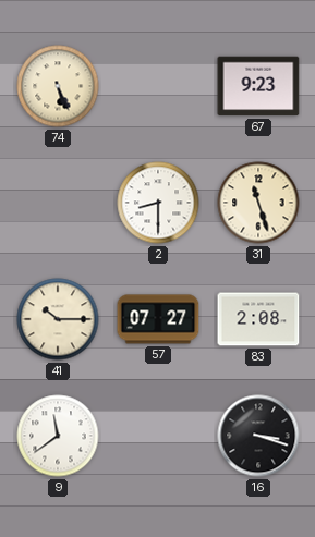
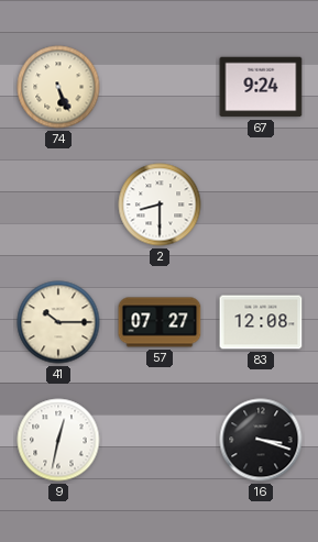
67: 9:23 -> 9:24 (261, 87)
31: 11:27 -> none (258, 203)
83: 2:08 -> 12:08 (261, 322)
9: 11:39 -> 12:32 (58, 440)
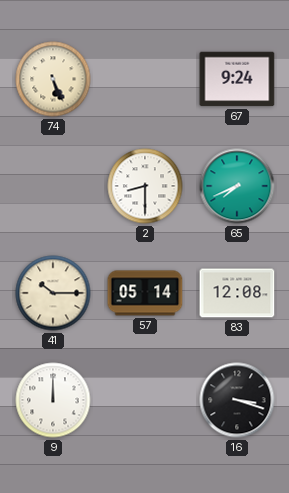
65: none -> 7:41 (237, 186)
57: 07:27 -> 05:14 (145, 293)
9: 12:32 -> 12:00 (53, 400)
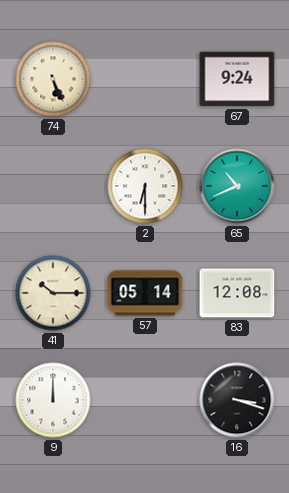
2: 8:30 -> 6:30 (145, 186)
65: 7:41 -> 10:41 (237, 186)
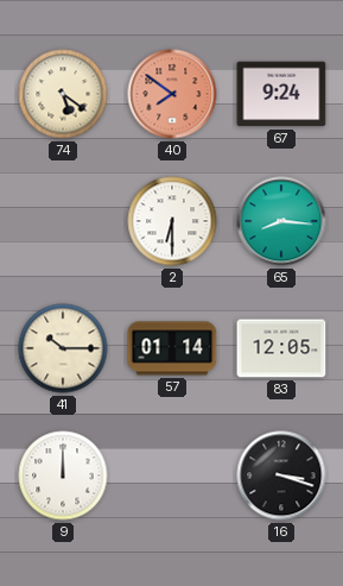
74: 5:26 -> 5:21 (63, 94)
40: none -> 7:51 (172, 94)
65: 10:41 -> 8:16 (281, 221)
57: 05:14 -> 01:14 (172, 348)
83: 12:08 -> 12:05 (281, 348)
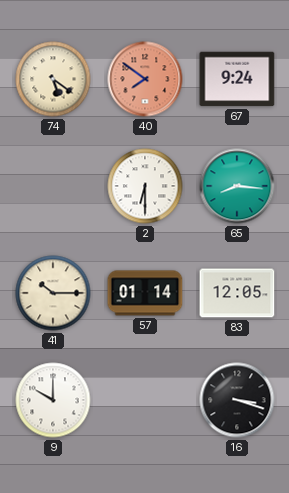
9: 12:00 -> 10:00 (53, 400)
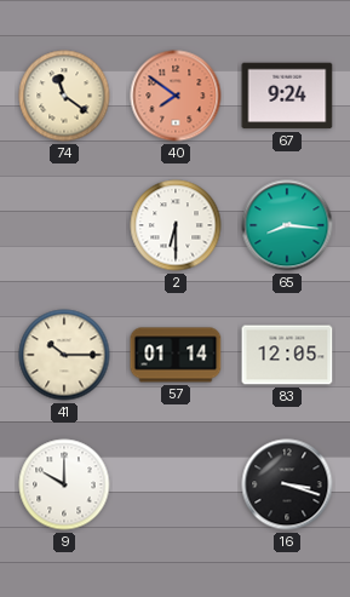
74: 5:21 -> 11:21 (64, 96)
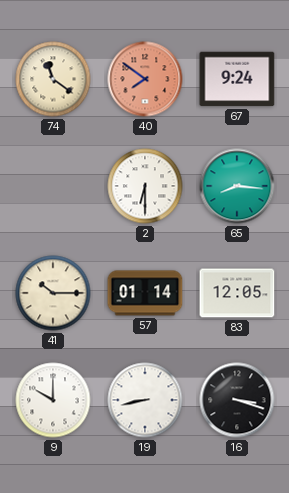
19: none -> 8:43 (145, 400)
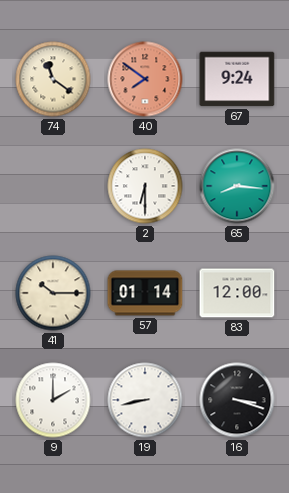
83: 12:05 -> 12:00 (237, 293)
9: 10:00 -> 2:00 (53, 400)
